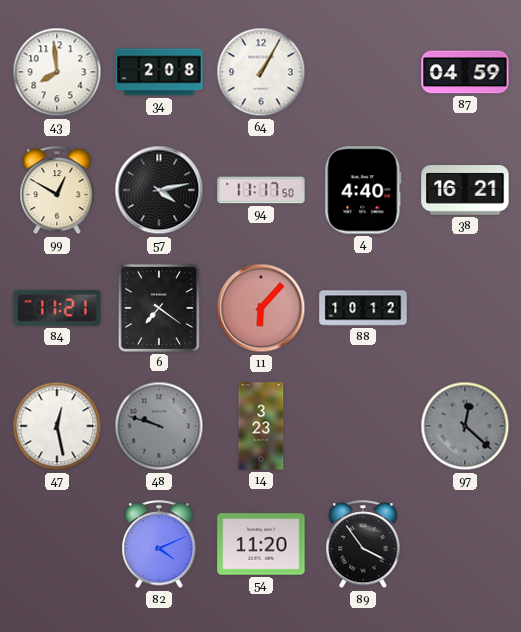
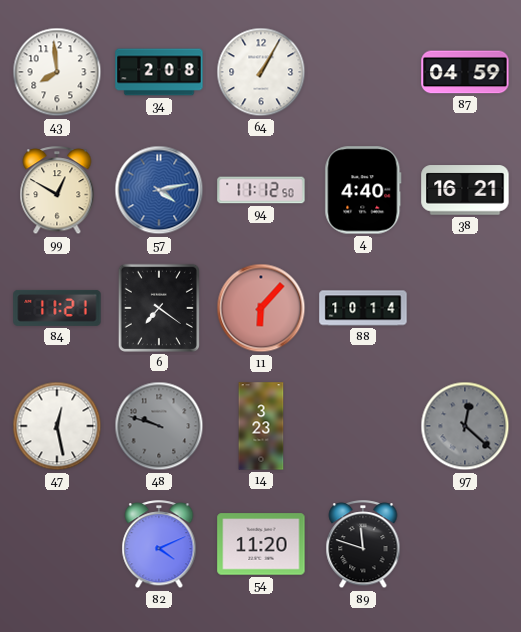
57 dial: black -> blue (159, 190)
94: 11:17 -> 11:12 (261, 190)
88: 10:12 -> 10:14 (363, 308)
89: 3:54 -> 11:48 (363, 545)
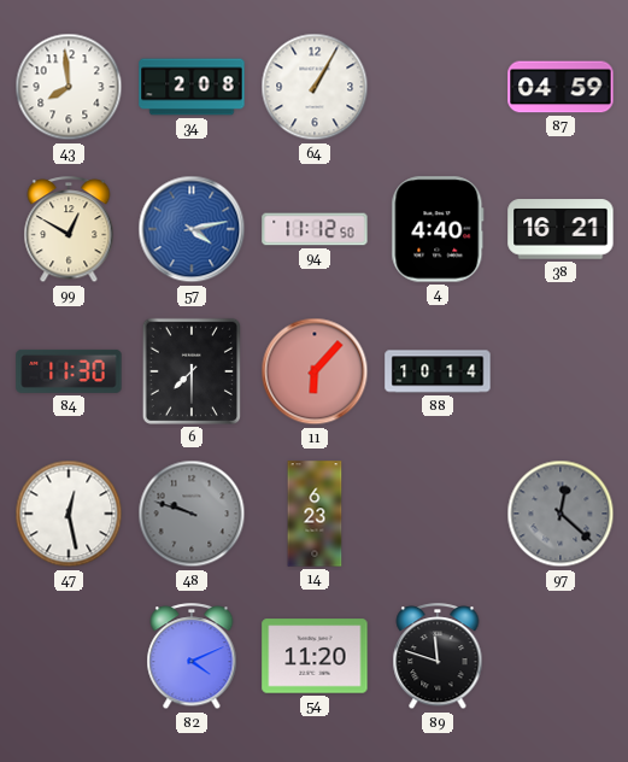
84: 11:21 -> 11:30 (69, 371)
6: 7:21 -> 7:30 (192, 371)
14: 3:23 -> 6:23 (315, 514)
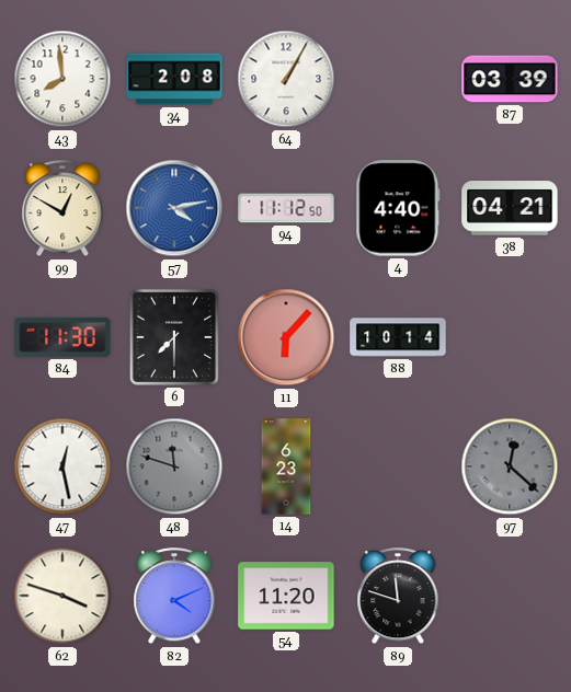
87: 04:59 -> 03:39 (510, 79)
38: 16:21 -> 04:21 (510, 208)
48: 9:48 -> 11:48 (174, 466)
62: none -> 3:48 (62, 596)
